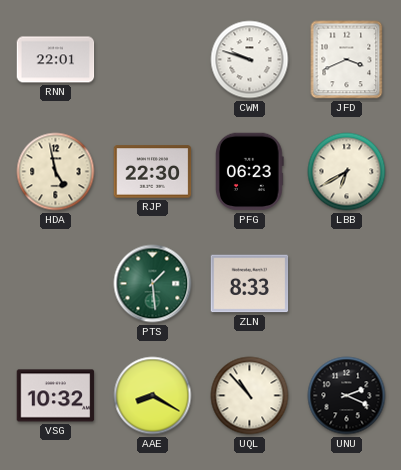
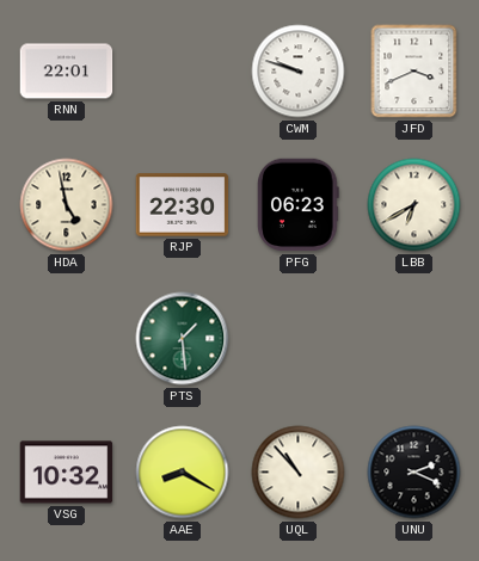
ZLN: 8:33 -> none (250, 284)
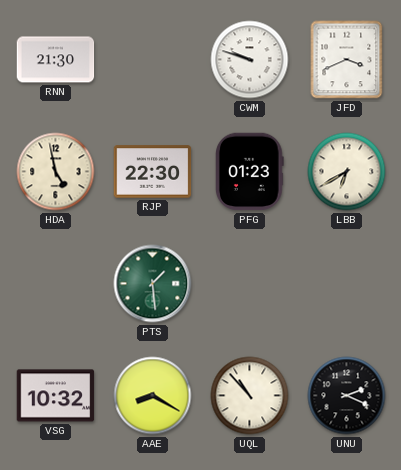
RNN: 22:01 -> 21:30 (56, 60)
PFG: 06:23 -> 01:23 (250, 172)
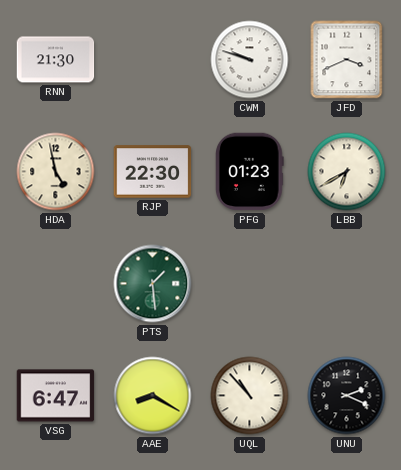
VSG: 10:32 -> 6:47 (56, 396)
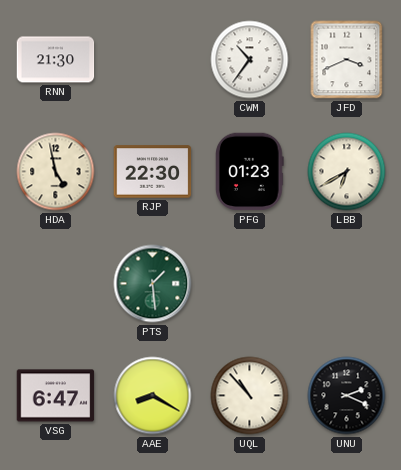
CWM: 9:48 -> 10:36 (250, 60)
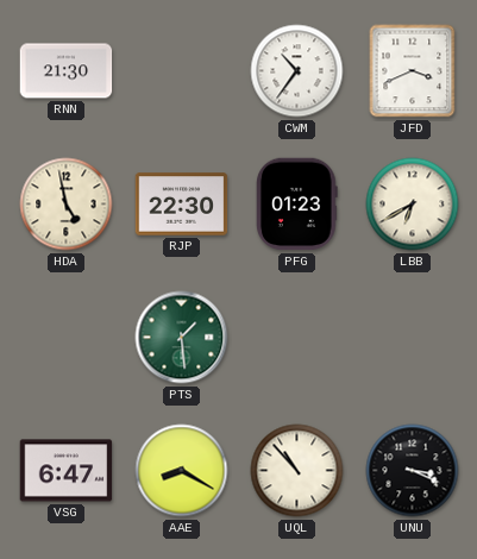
UNU: 2:19 -> 3:19 (413, 471)
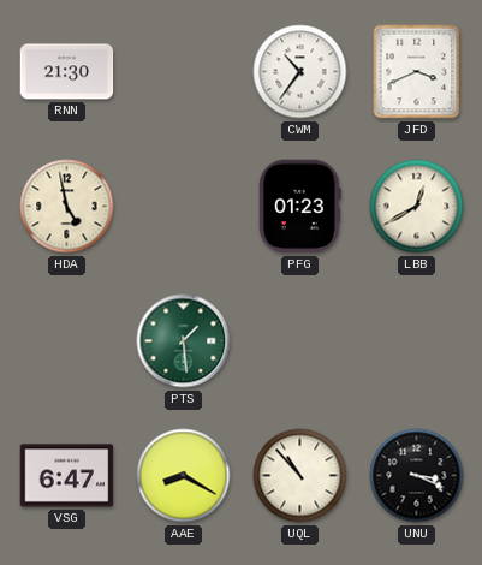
RJP: 22:30 -> none (182, 205)
LBB: 6:40 -> 12:40 (417, 207)
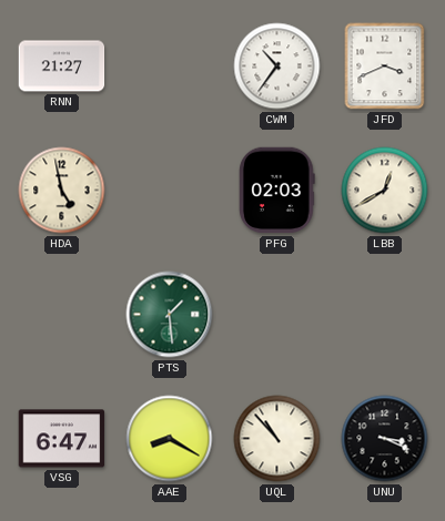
RNN: 21:30 -> 21:27 (62, 67)
PFG: 01:23 -> 02:03 (277, 191)
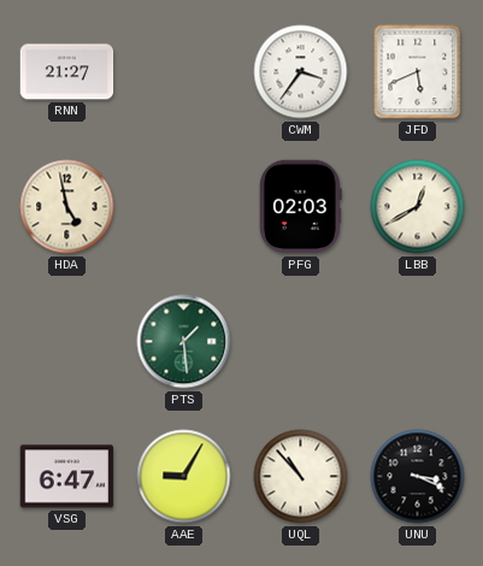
CWM: 10:36 -> 3:36 (301, 72)
JFD: 3:41 -> 5:41 (418, 72)
AAE: 8:20 -> 9:05 (184, 477)
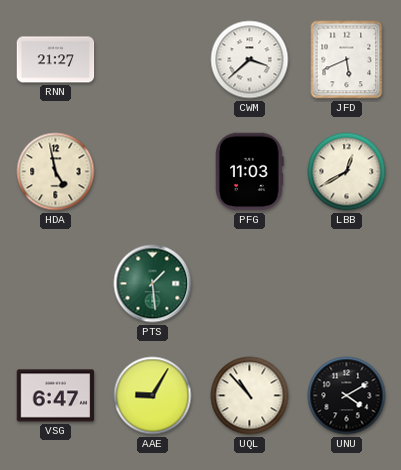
CWM: 3:36 -> 3:38 (250, 60)
PFG: 02:03 -> 11:03 (250, 172)
UNU: 3:19 -> 4:10 (347, 396)
